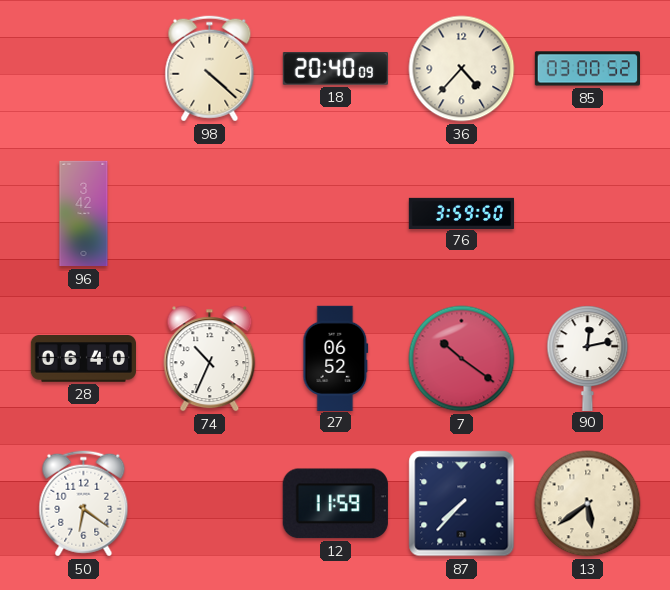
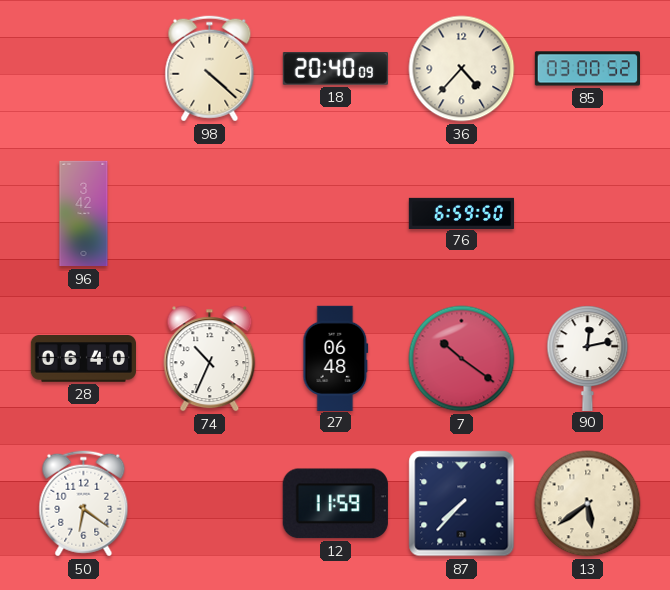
76: 3:59 -> 6:59 (462, 213)
27: 06:52 -> 06:48 (336, 358)
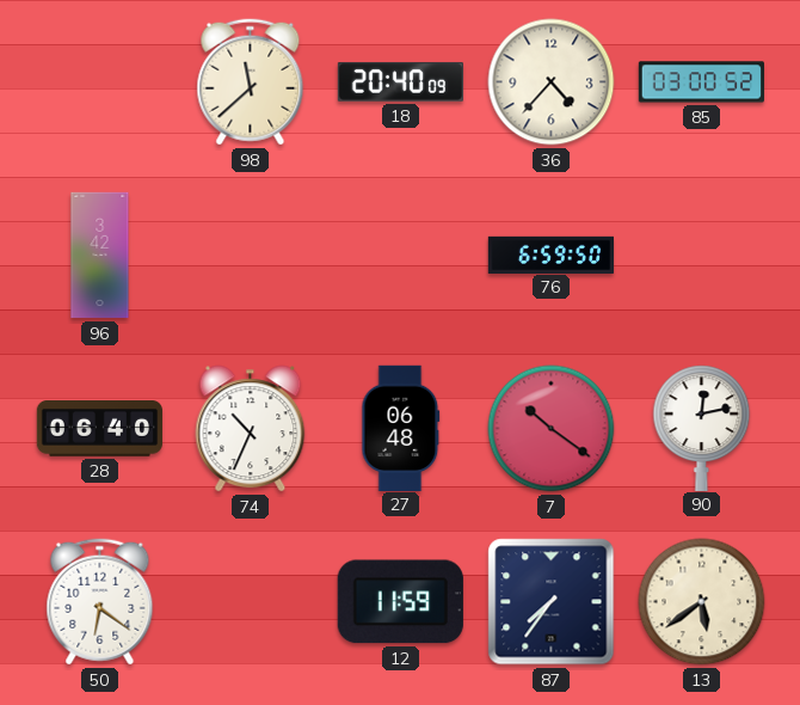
98: 4:22 -> 11:38 (251, 82)
87: 7:37 -> 7:36 (552, 602)
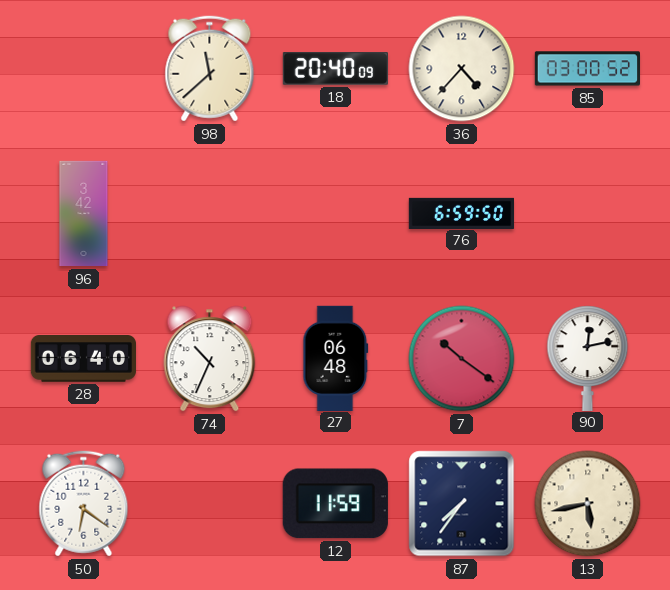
13: 5:39 -> 5:43 (588, 504)
